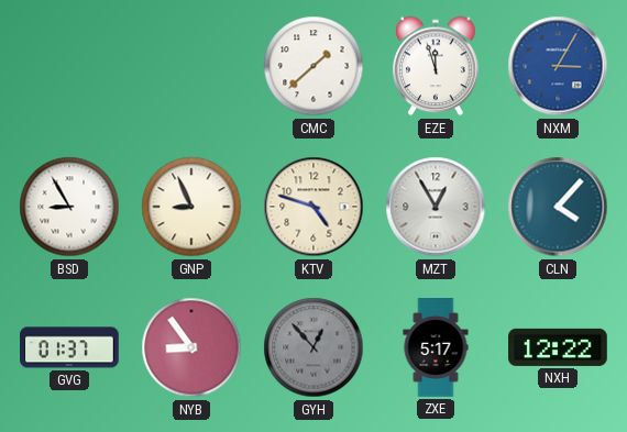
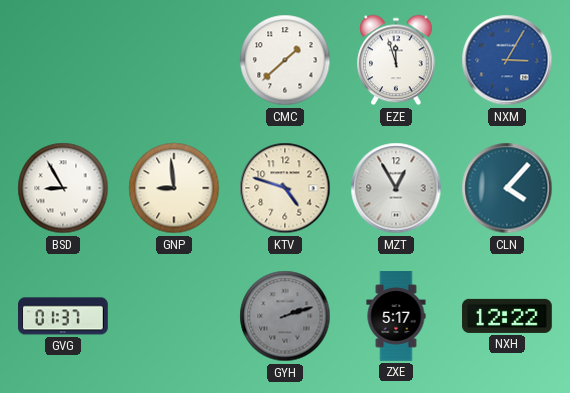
GNP: 8:56 -> 8:59 (174, 188)
NYB: 8:54 -> none (191, 347)
GYH: 12:53 -> 2:12 (285, 316)
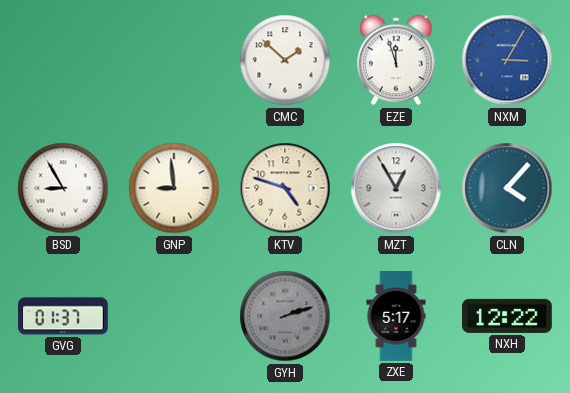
CMC: 1:38 -> 1:52 (285, 60)
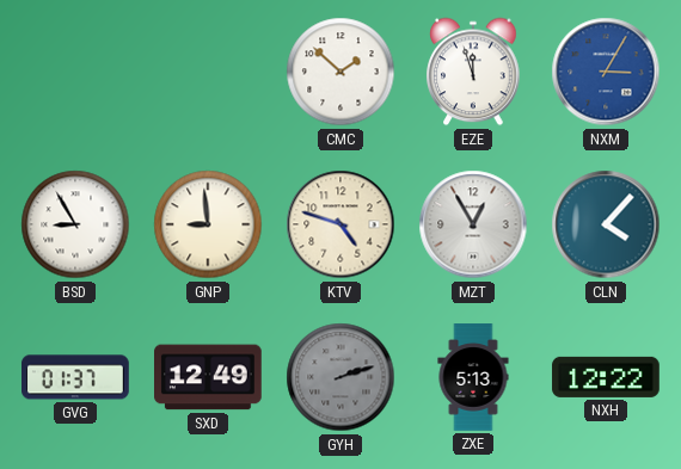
SXD: none -> 12:49 (209, 377)
ZXE: 5:17 -> 5:13 (473, 377)
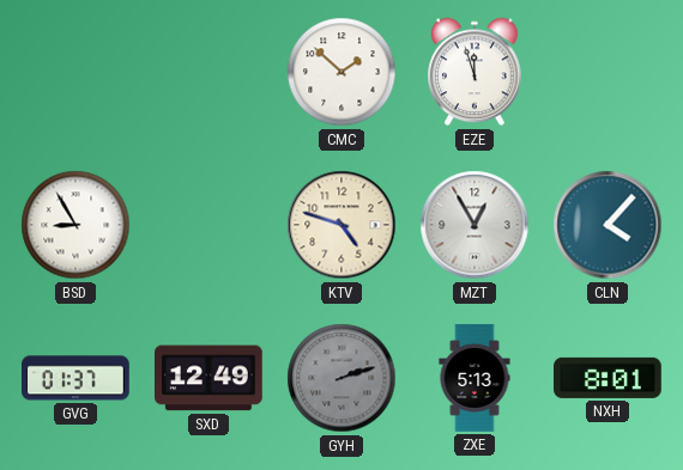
NXM: 3:05 -> none (606, 72)
GNP: 8:59 -> none (208, 224)
NXH: 12:22 -> 8:01 (608, 378)
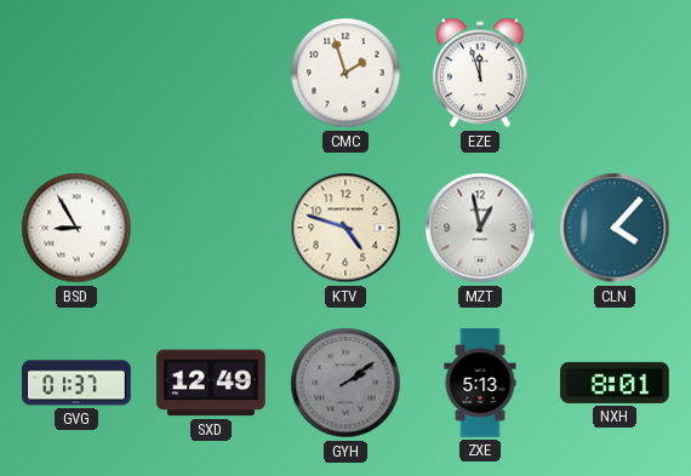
CMC: 1:52 -> 1:57 (345, 73)
MZT: 12:55 -> 12:58 (480, 228)
GYH: 2:12 -> 2:09 (345, 383)
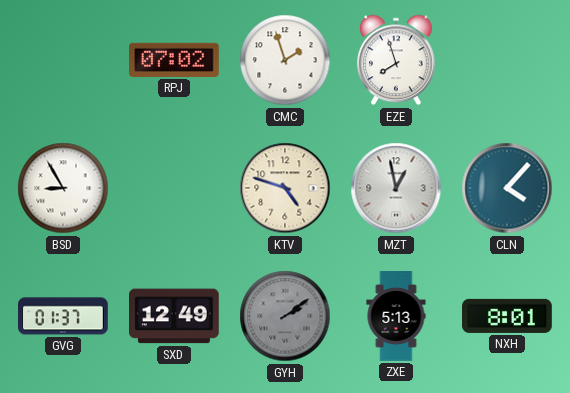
RPJ: none -> 07:02 (175, 60)
EZE: 11:57 -> 7:57 (396, 60)
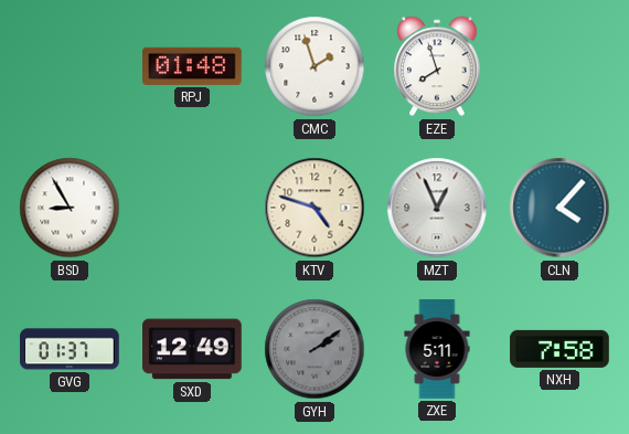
RPJ: 07:02 -> 01:48 (193, 66)
MZT: 12:58 -> 12:56 (437, 208)
ZXE: 5:13 -> 5:11 (437, 349)
NXH: 8:01 -> 7:58 (559, 349)
